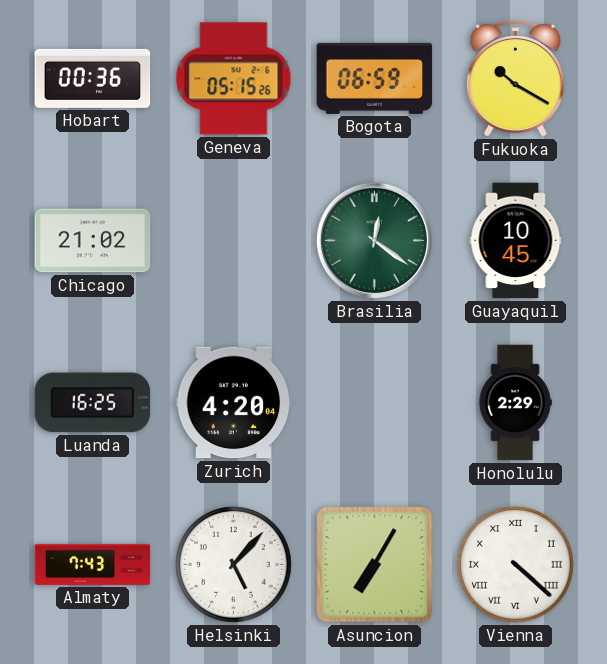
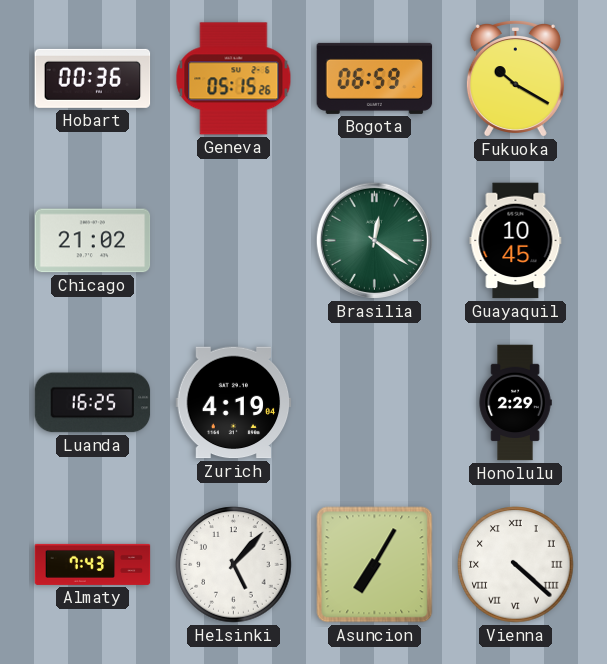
Zurich: 4:20 -> 4:19 (234, 403)
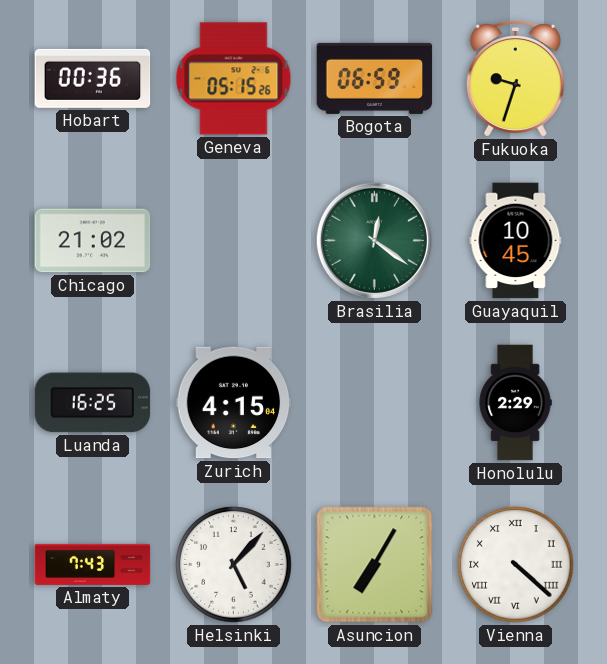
Fukuoka: 10:20 -> 9:33 (515, 79)
Zurich: 4:19 -> 4:15 (234, 403)
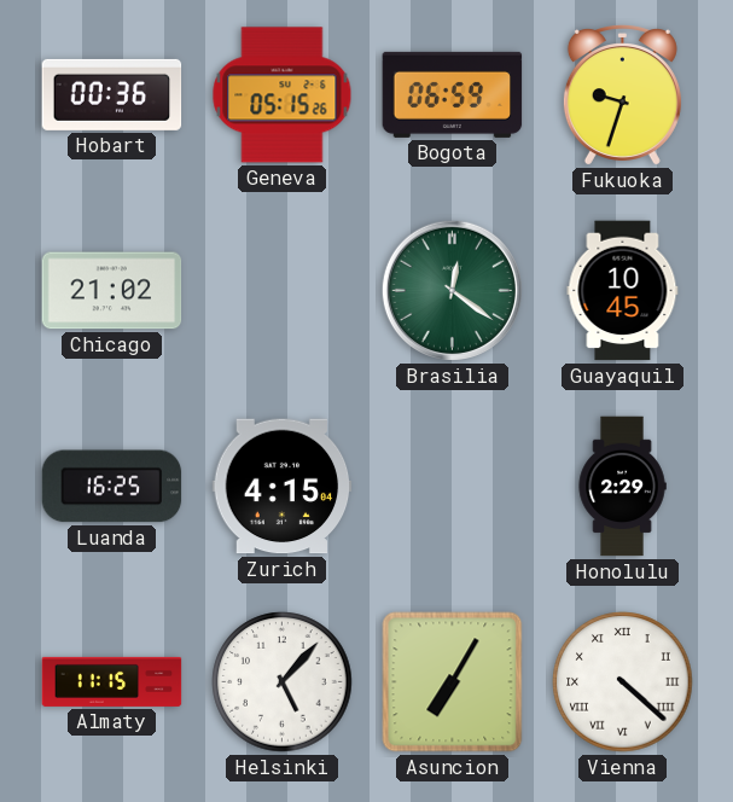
Almaty: 7:43 -> 11:15 (112, 681)
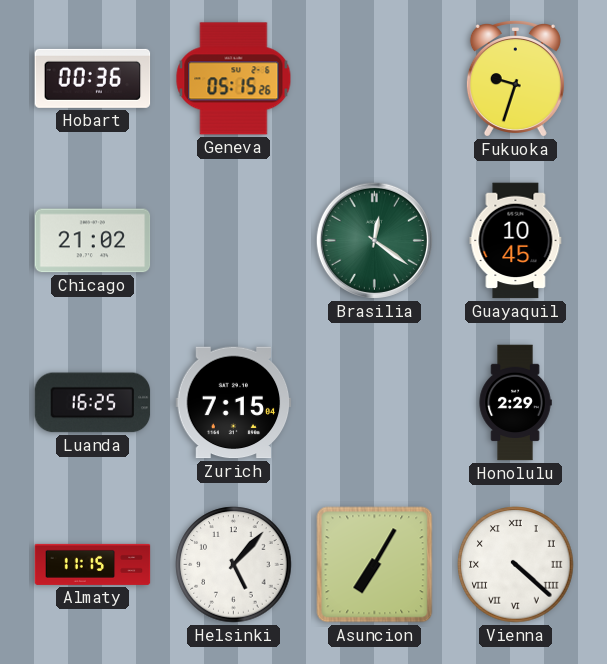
Bogota: 06:59 -> none (453, 94)
Zurich: 4:15 -> 7:15 (234, 403)
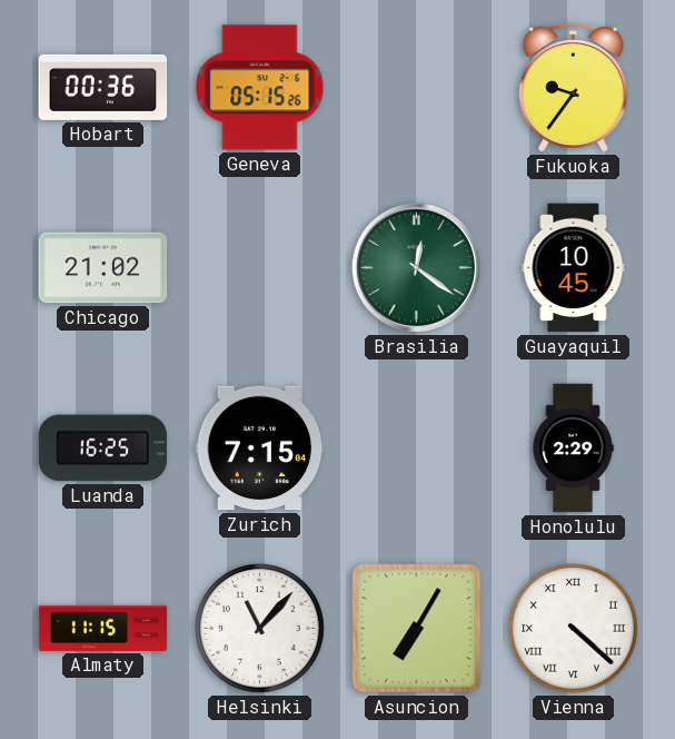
Fukuoka: 9:33 -> 9:36 (573, 88)
Helsinki: 5:07 -> 11:07 (260, 629)
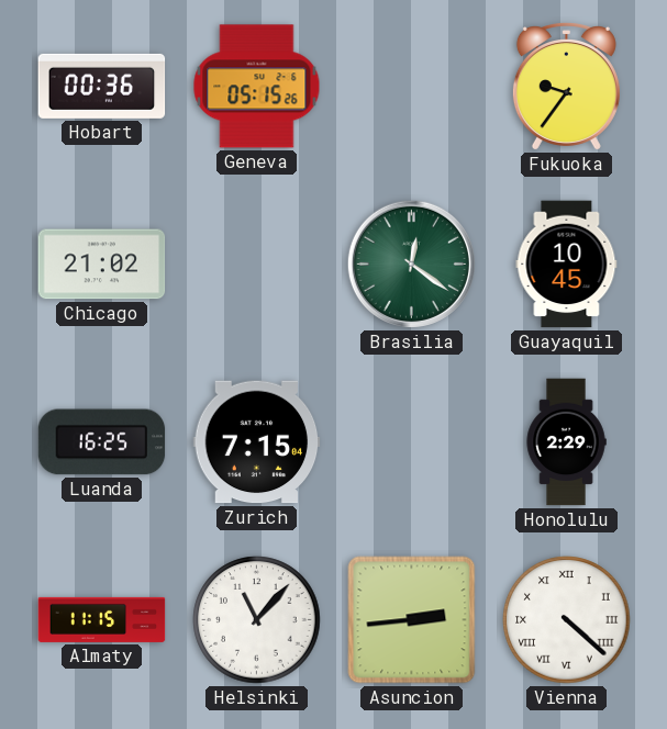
Asuncion: 7:05 -> 2:44 (412, 620)
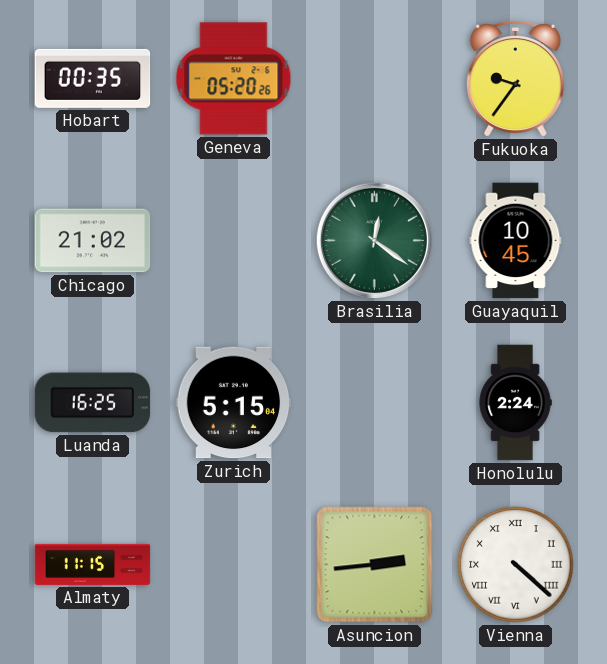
Hobart: 00:36 -> 00:35 (93, 78)
Geneva: 05:15 -> 05:20 (234, 79)
Zurich: 7:15 -> 5:15 (234, 403)
Honolulu: 2:29 -> 2:24 (515, 403)
Helsinki: 11:07 -> none (257, 620)
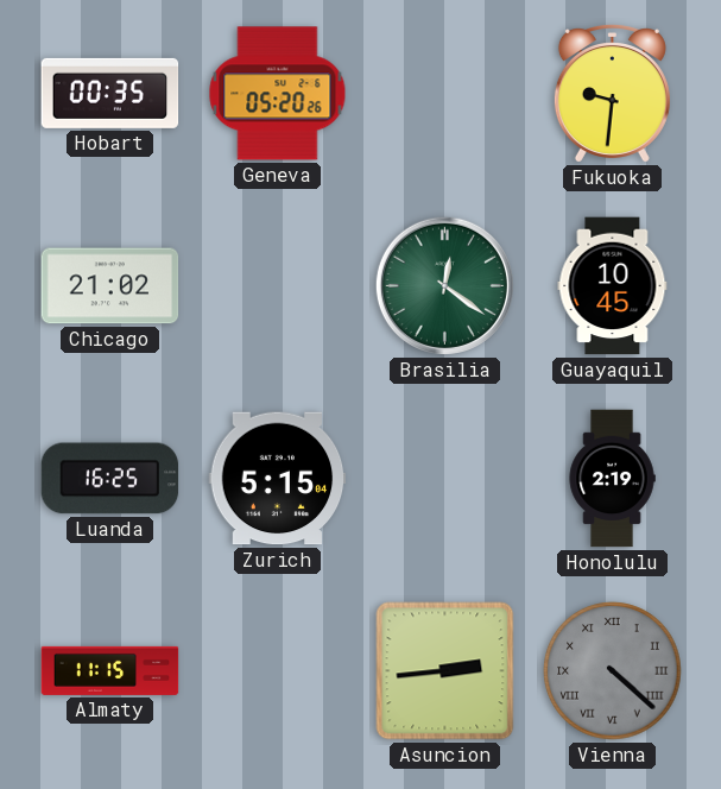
Fukuoka: 9:36 -> 9:31 (612, 94)
Honolulu: 2:24 -> 2:19 (612, 479)
Vienna dial: white -> grey (613, 671)
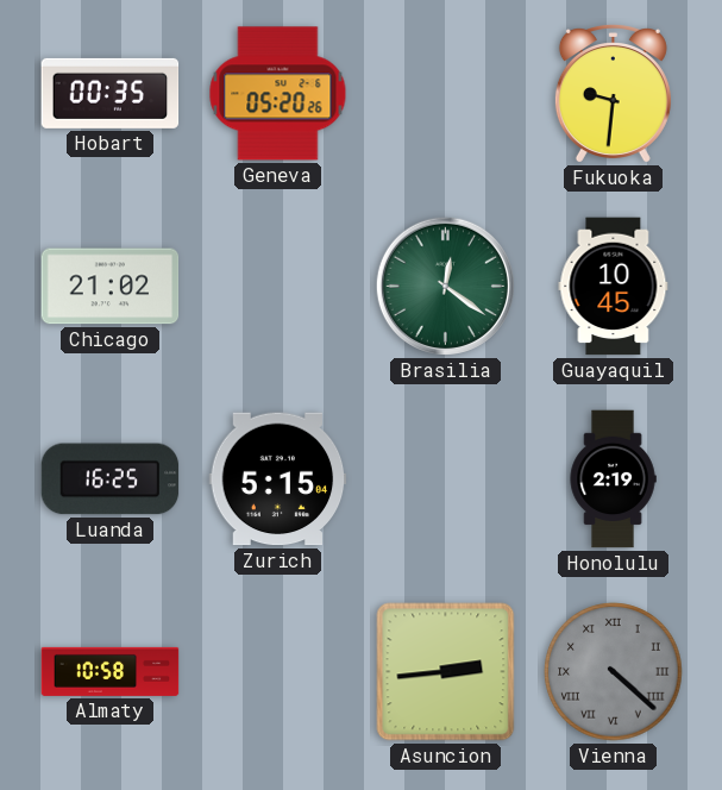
Almaty: 11:15 -> 10:58 (111, 671)
